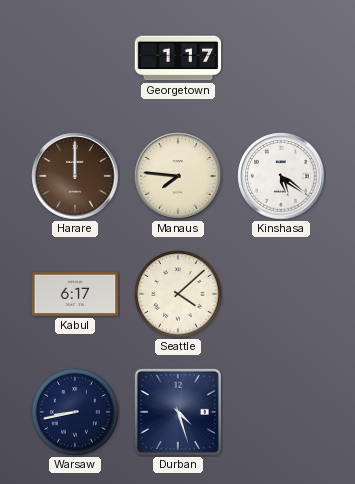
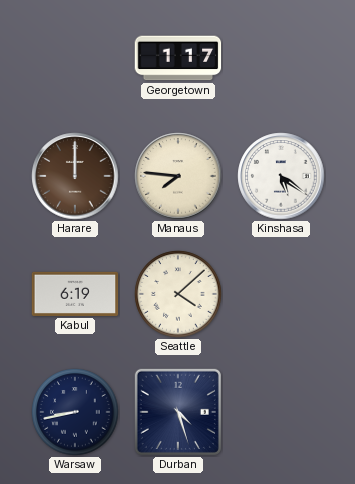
Kabul: 6:17 -> 6:19 (75, 294)
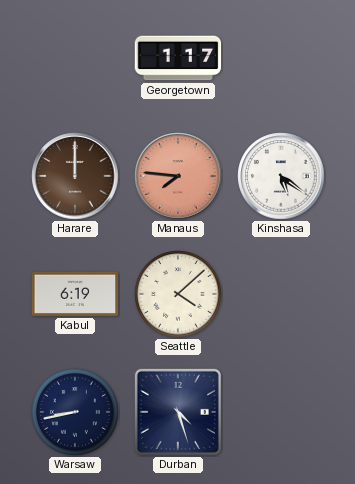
Manaus dial: cream -> salmon (178, 176)
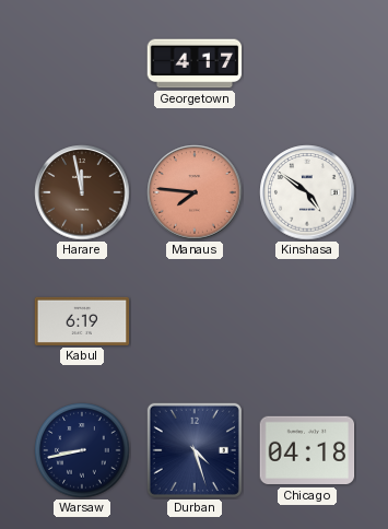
Georgetown: 1:17 -> 4:17 (195, 63)
Harare: 12:00 -> 11:58 (82, 192)
Kinshasa: 5:21 -> 4:51 (307, 192)
Seattle: 4:08 -> none (178, 294)
Chicago: none -> 04:18 (307, 450)
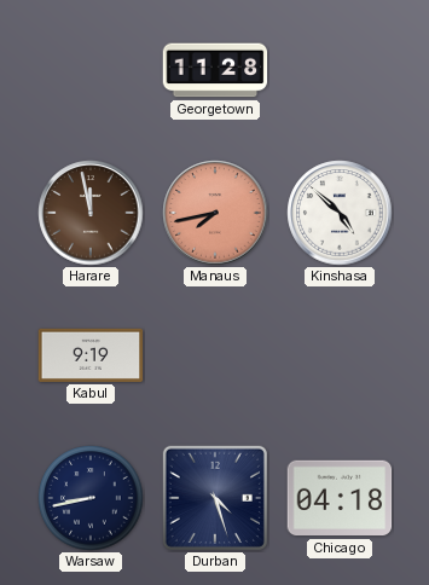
Georgetown: 4:17 -> 11:28 (215, 70)
Manaus: 7:46 -> 7:43 (215, 213)
Kinshasa: 4:51 -> 4:52 (340, 213)
Kabul: 6:19 -> 9:19 (91, 355)
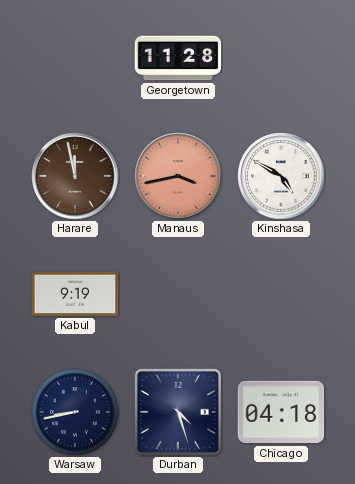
Manaus: 7:43 -> 3:43 (178, 176)
Kinshasa: 4:52 -> 4:50 (281, 176)
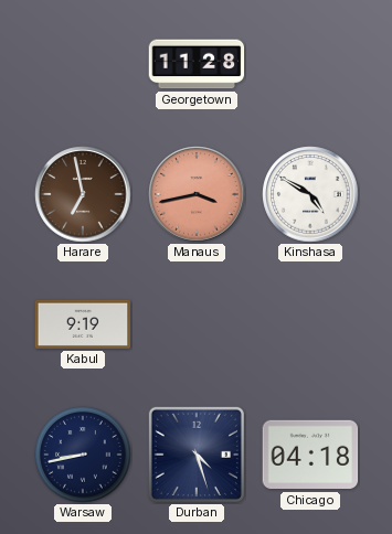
Harare: 11:58 -> 6:58 (83, 194)
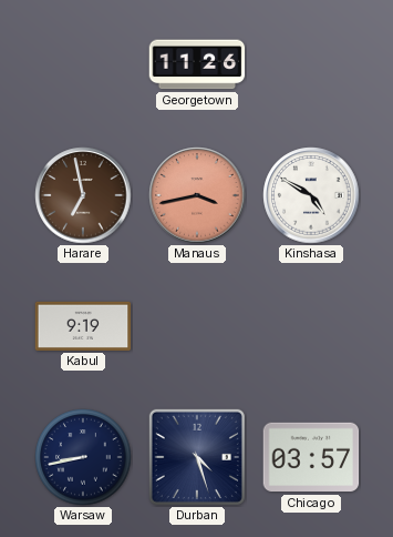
Georgetown: 11:28 -> 11:26 (197, 64)
Chicago: 04:18 -> 03:57 (311, 457)
